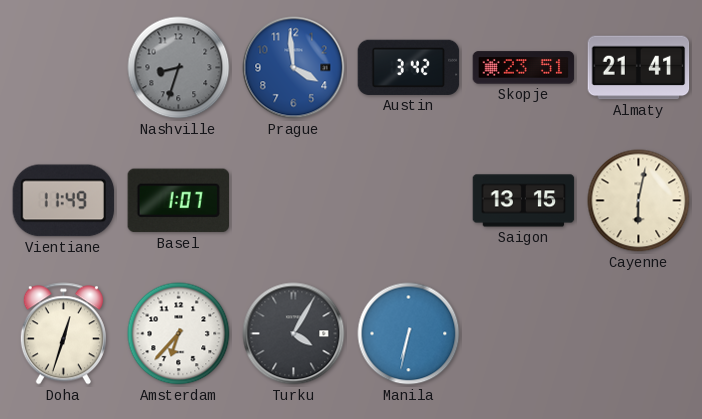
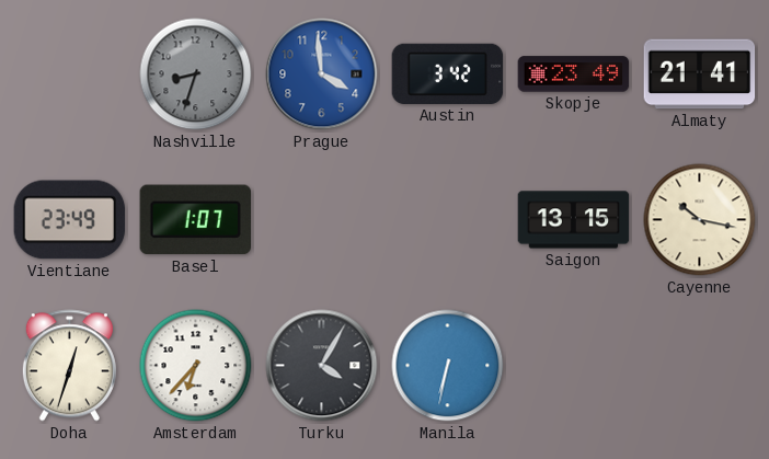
Skopje: 23:51 -> 23:49 (574, 74)
Vientiane: 11:49 -> 23:49 (70, 220)
Cayenne: 6:02 -> 10:17 (700, 220)
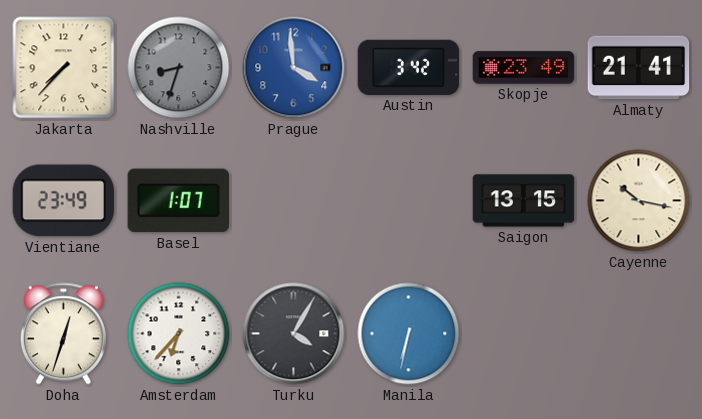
Jakarta: none -> 7:37 (64, 68)
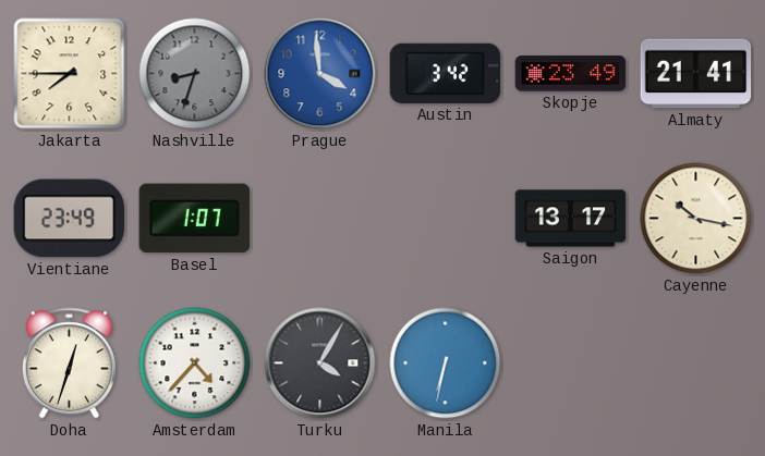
Jakarta: 7:37 -> 7:45 (70, 74)
Saigon: 13:15 -> 13:17 (571, 219)
Amsterdam: 6:37 -> 4:37 (195, 363)
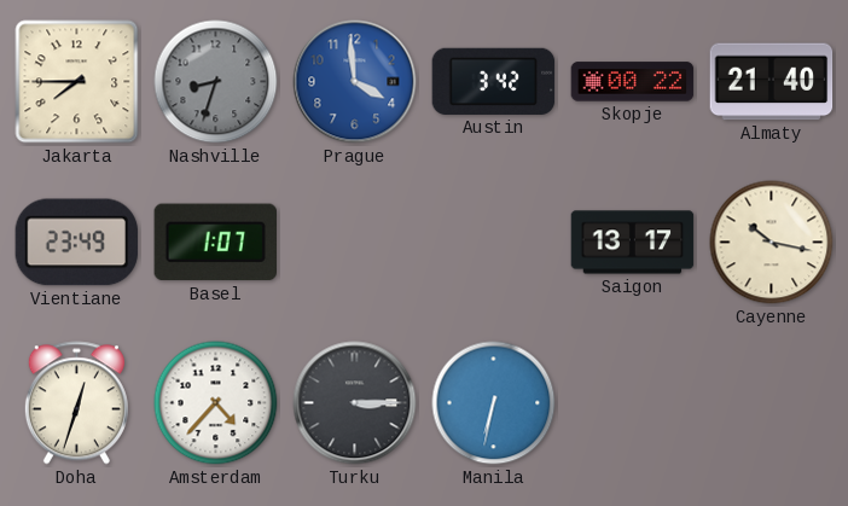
Skopje: 23:49 -> 00:22 (633, 82)
Almaty: 21:41 -> 21:40 (772, 82)
Turku: 4:05 -> 3:15 (355, 403)
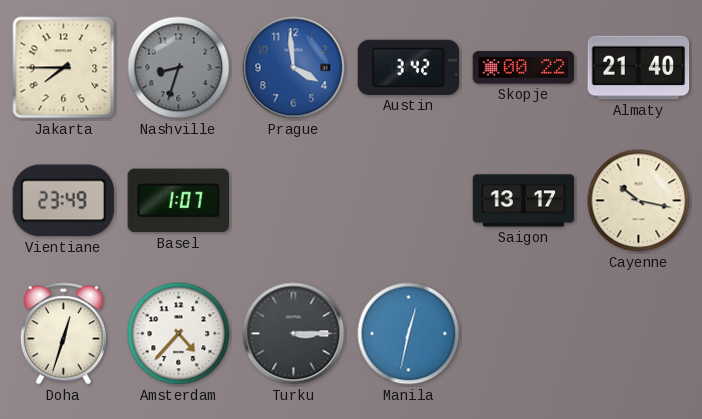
Manila: 6:32 -> 12:32 (409, 334)
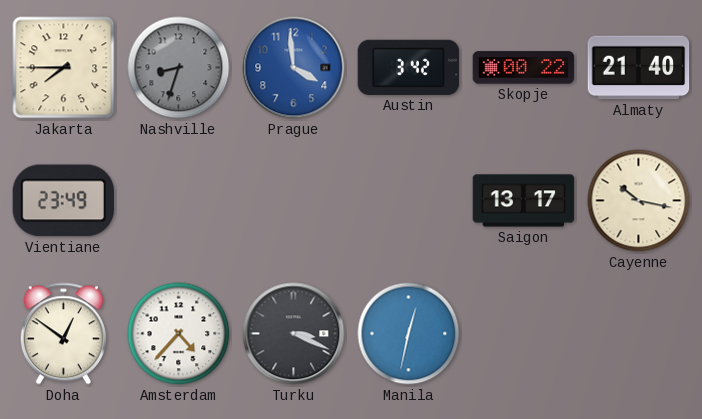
Basel: 1:07 -> none (178, 201)
Doha: 12:33 -> 12:51 (63, 334)
Turku: 3:15 -> 3:19 (294, 334)
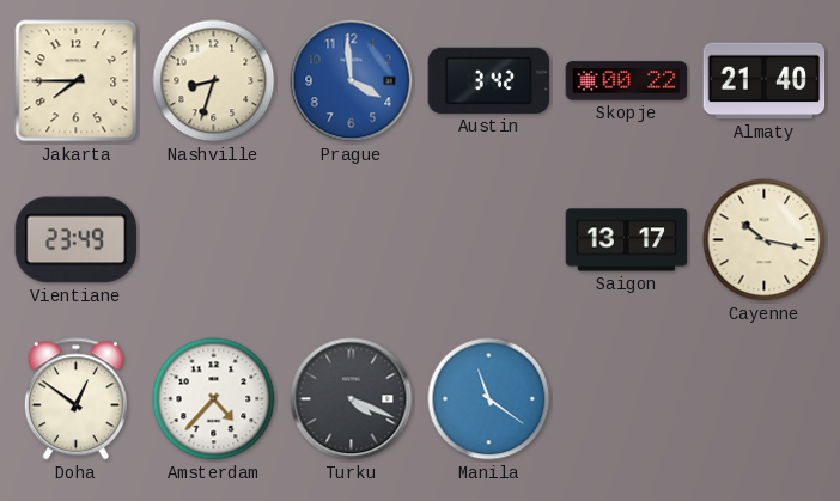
Nashville dial: grey -> cream (214, 81)
Turku: 3:19 -> 4:19 (352, 399)
Manila: 12:32 -> 11:21 (489, 399)
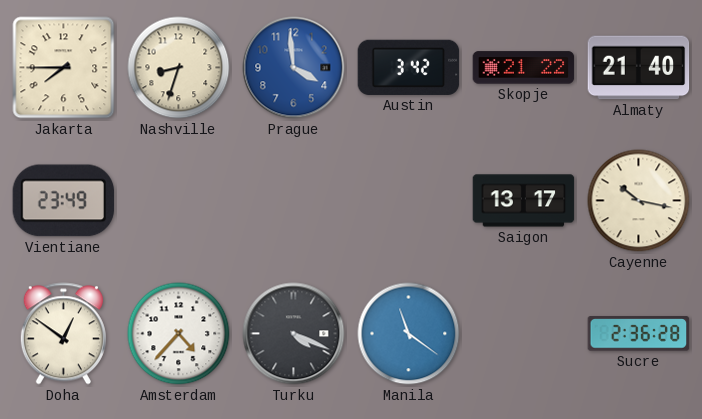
Skopje: 00:22 -> 21:22 (524, 68)
Sucre: none -> 2:36 (639, 334)
